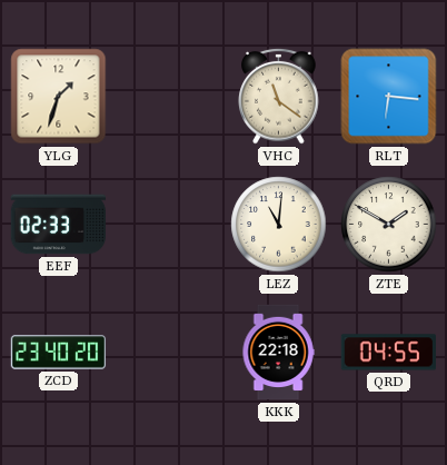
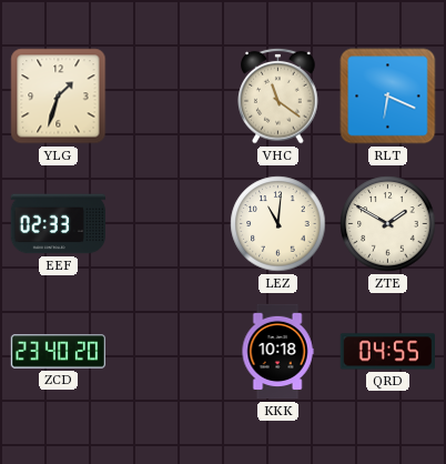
RLT: 6:16 -> 6:19 (388, 97)
KKK: 22:18 -> 10:18 (277, 352)
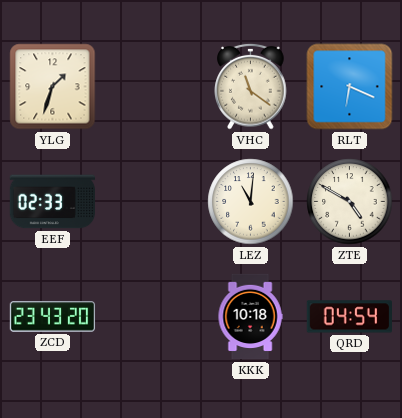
ZTE: 1:50 -> 4:50 (350, 202)
ZCD: 23:40 -> 23:43 (53, 317)
QRD: 04:55 -> 04:54 (349, 317)
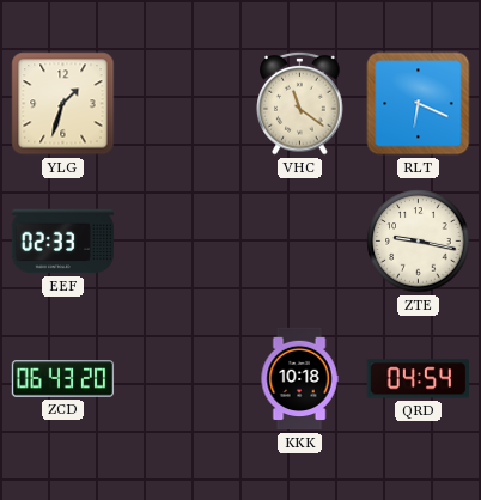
LEZ: 11:01 -> none (251, 202)
ZTE: 4:50 -> 9:17 (419, 242)
ZCD: 23:43 -> 06:43 (63, 379)
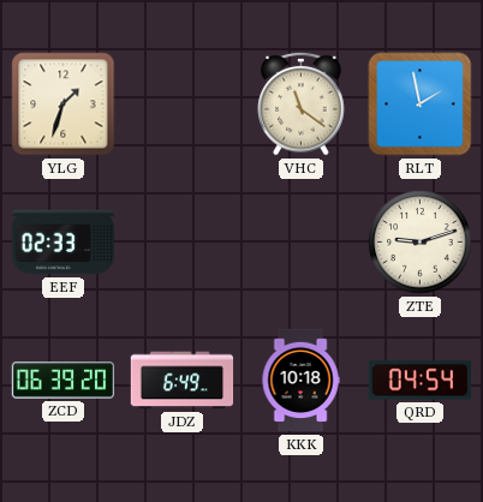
RLT: 6:19 -> 1:58 (421, 104)
ZTE: 9:17 -> 9:12 (421, 243)
ZCD: 06:43 -> 06:39 (64, 381)
JDZ: none -> 6:49 (183, 381)
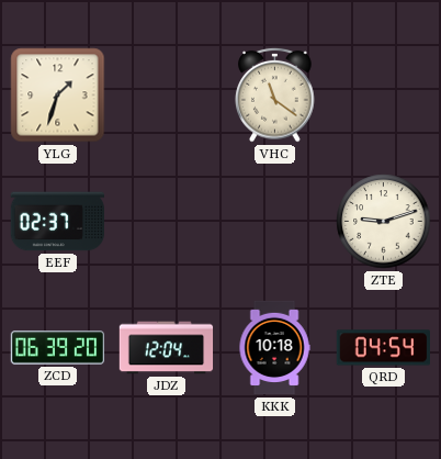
RLT: 1:58 -> none (421, 104)
EEF: 02:33 -> 02:37 (57, 222)
JDZ: 6:49 -> 12:04 (167, 348)
